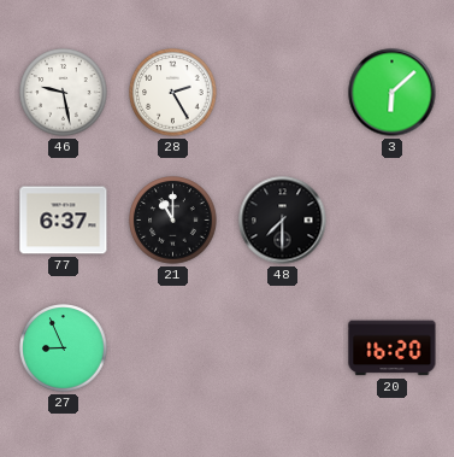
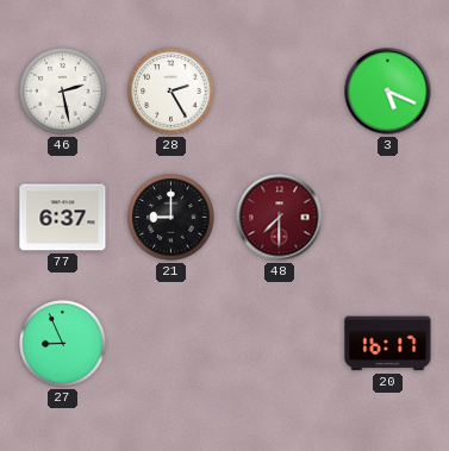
46: 9:28 -> 2:28 (63, 92)
3: 6:08 -> 5:19 (388, 92)
21: 11:00 -> 9:00 (172, 218)
48 dial: black -> burgundy (280, 218)
20: 16:20 -> 16:17 (388, 344)
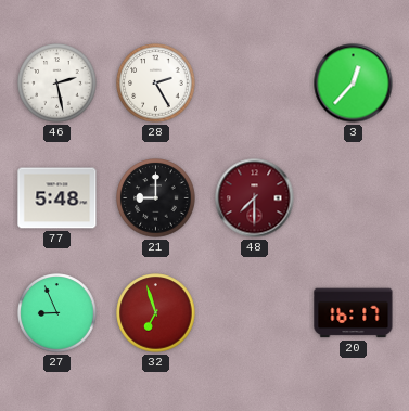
3: 5:19 -> 12:37 (354, 84)
77: 6:37 -> 5:48 (57, 198)
32: none -> 6:57 (156, 313)
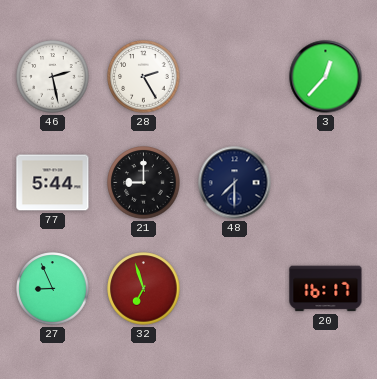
77: 5:48 -> 5:44 (53, 183)
48 dial: burgundy -> navy (235, 183)
